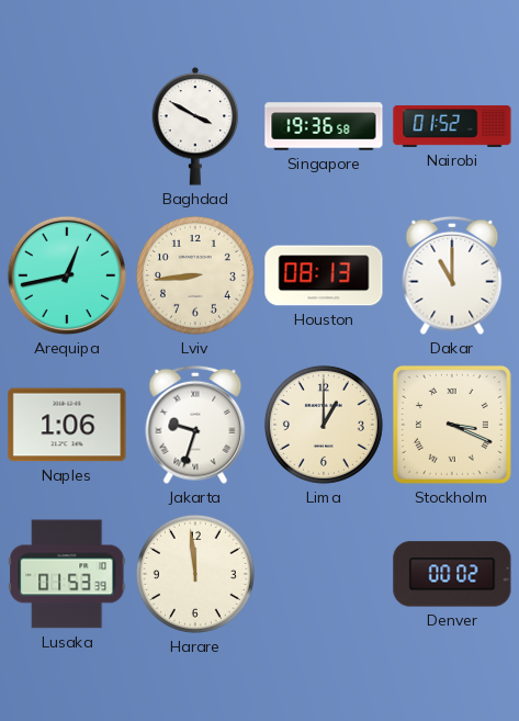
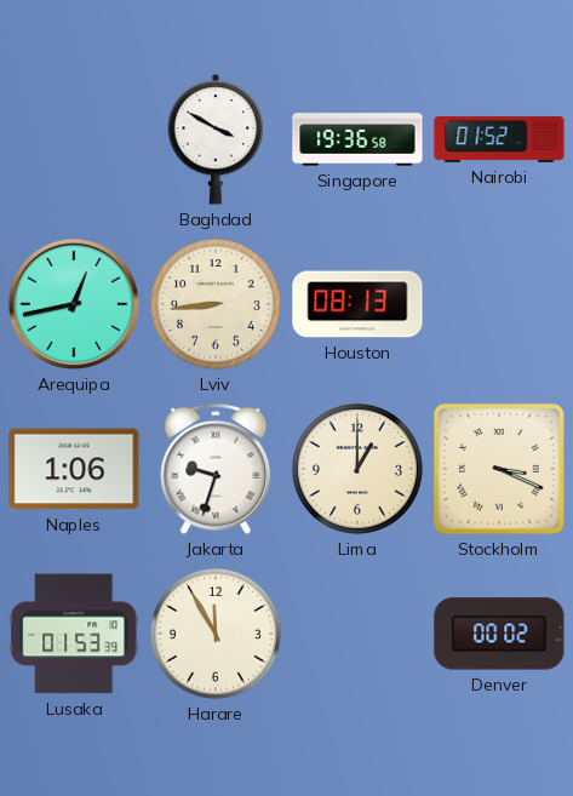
Dakar: 11:00 -> none (452, 275)
Harare: 11:59 -> 11:55 (216, 634)
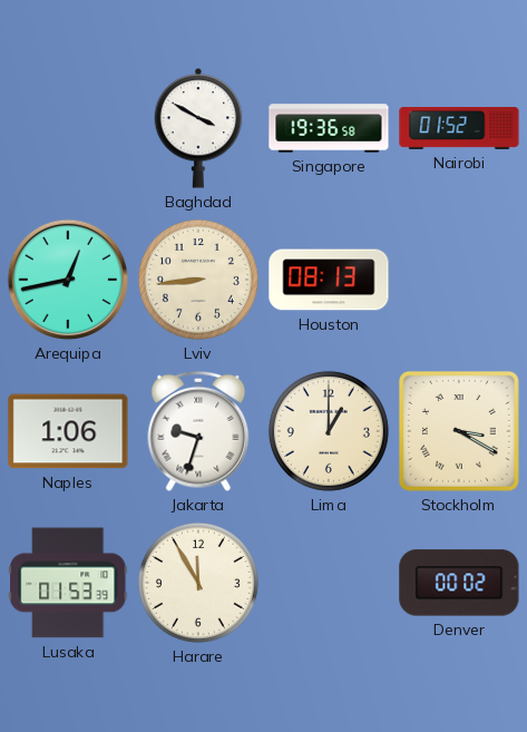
Stockholm: 3:19 -> 3:20 (459, 431)
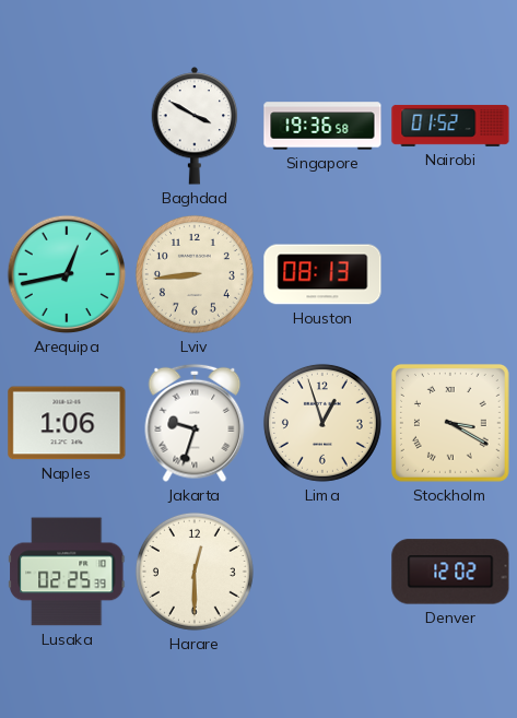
Lima: 1:00 -> 12:57 (322, 423)
Lusaka: 01:53 -> 02:25 (68, 572)
Harare: 11:55 -> 12:30 (195, 572)
Denver: 00:02 -> 12:02 (450, 572)
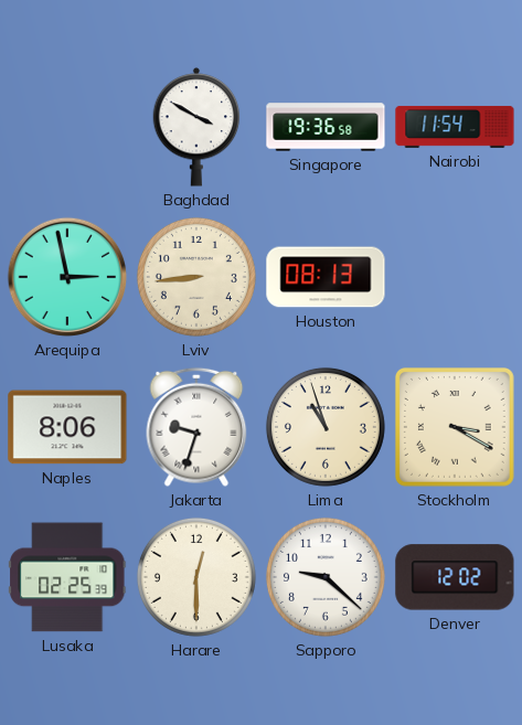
Nairobi: 01:52 -> 11:54 (455, 127)
Arequipa: 12:43 -> 2:58 (67, 277)
Naples: 1:06 -> 8:06 (67, 427)
Lima: 12:57 -> 10:57 (326, 427)
Sapporo: none -> 9:22 (326, 577)
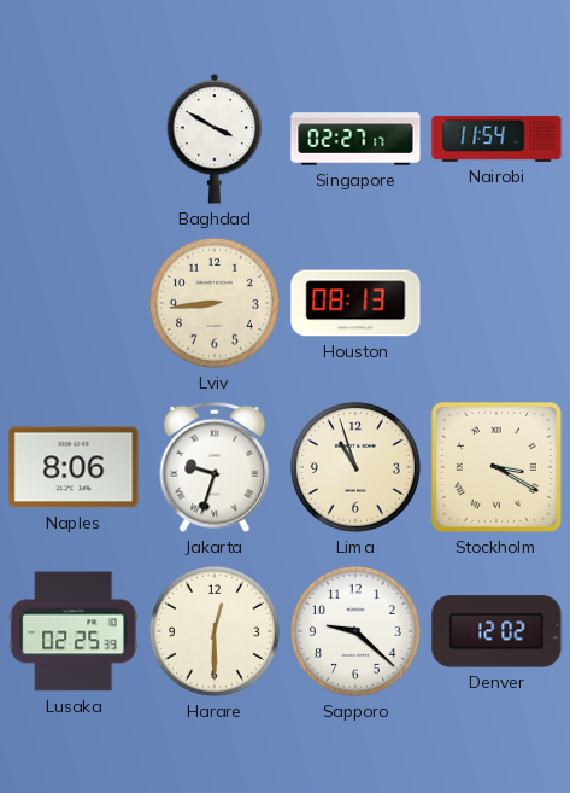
Singapore: 19:36 -> 02:27 (355, 139)
Arequipa: 2:58 -> none (67, 277)
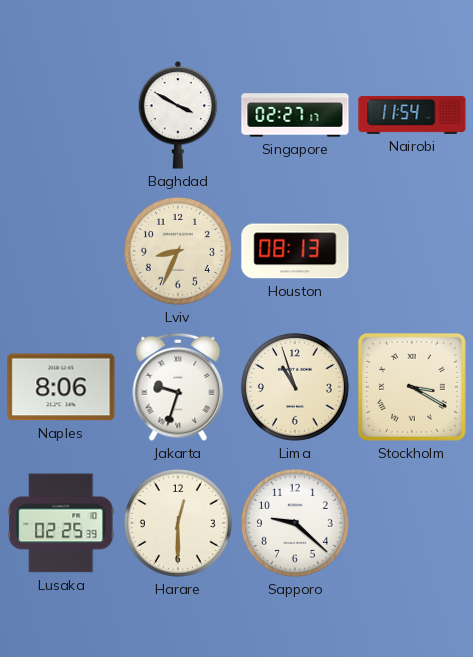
Lviv: 8:44 -> 8:34 (178, 251)
Denver: 12:02 -> none (496, 631)
